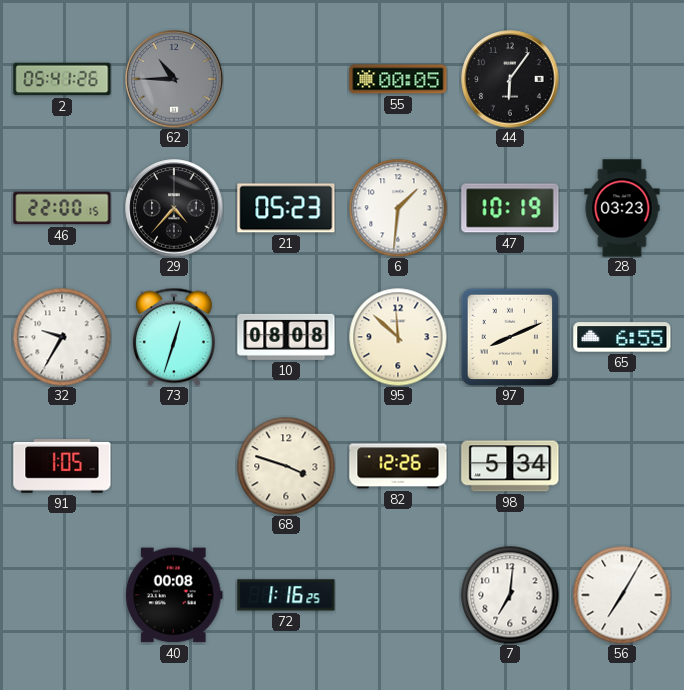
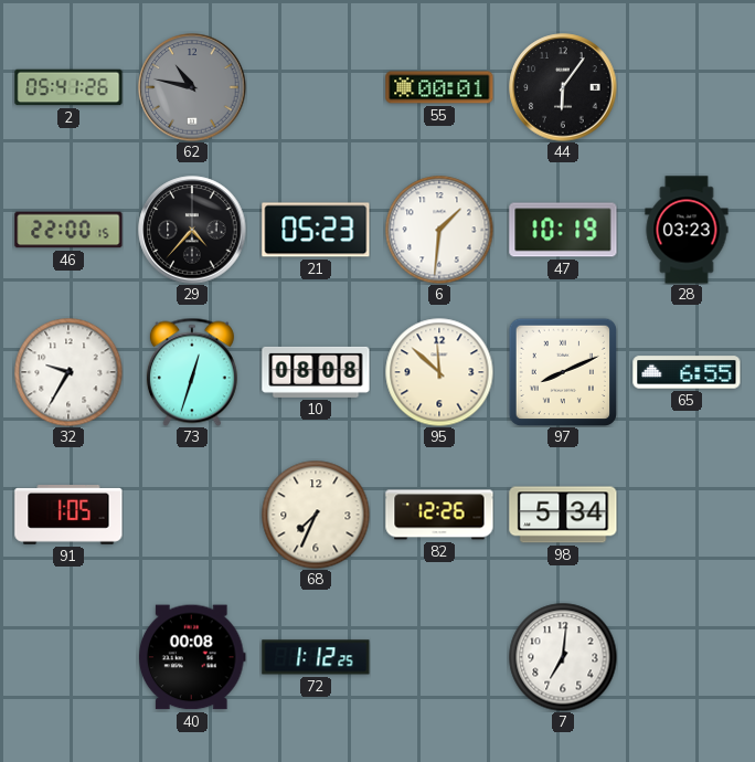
62: 10:45 -> 10:47 (192, 87)
55: 00:05 -> 00:01 (439, 87)
68: 3:48 -> 7:34 (316, 515)
72: 1:16 -> 1:12 (316, 657)
56: 7:05 -> none (622, 595)
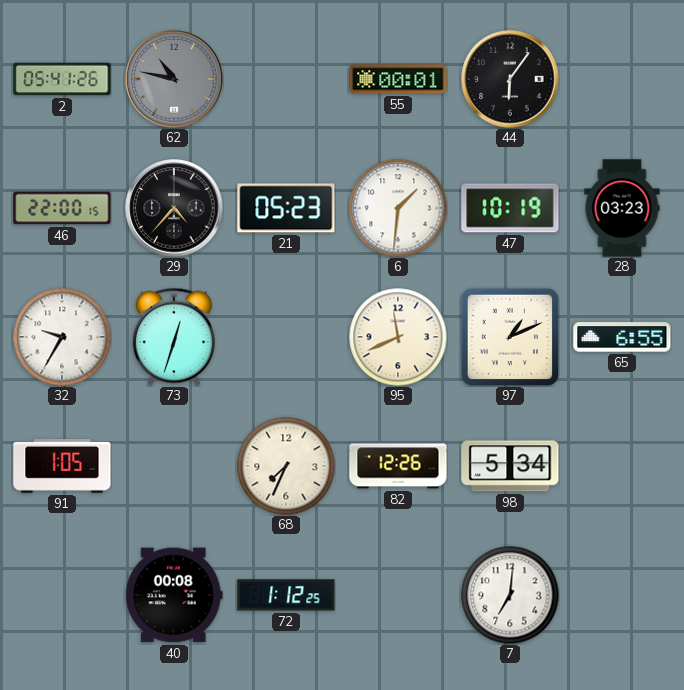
10: 08:08 -> none (316, 372)
95: 11:52 -> 11:41 (398, 337)
97: 8:11 -> 1:11 (509, 336)
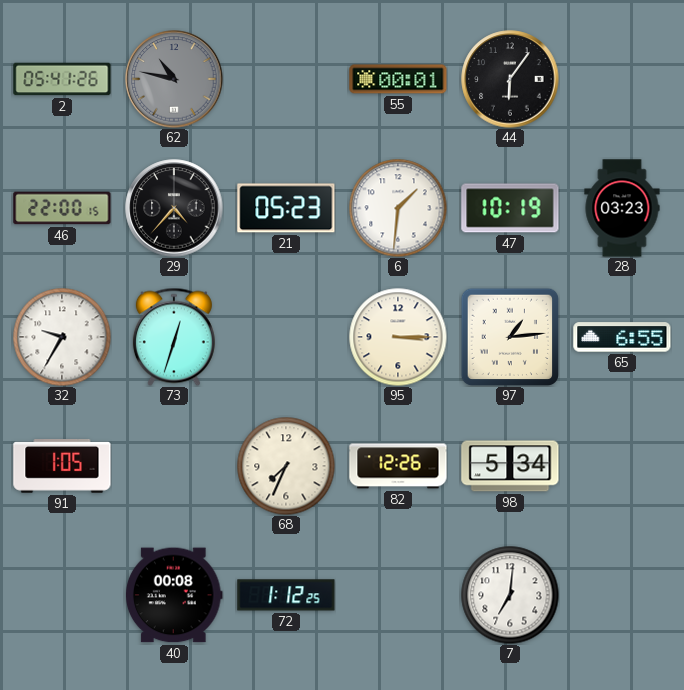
95: 11:41 -> 3:15 (398, 337)
97: 1:11 -> 1:14 (509, 336)
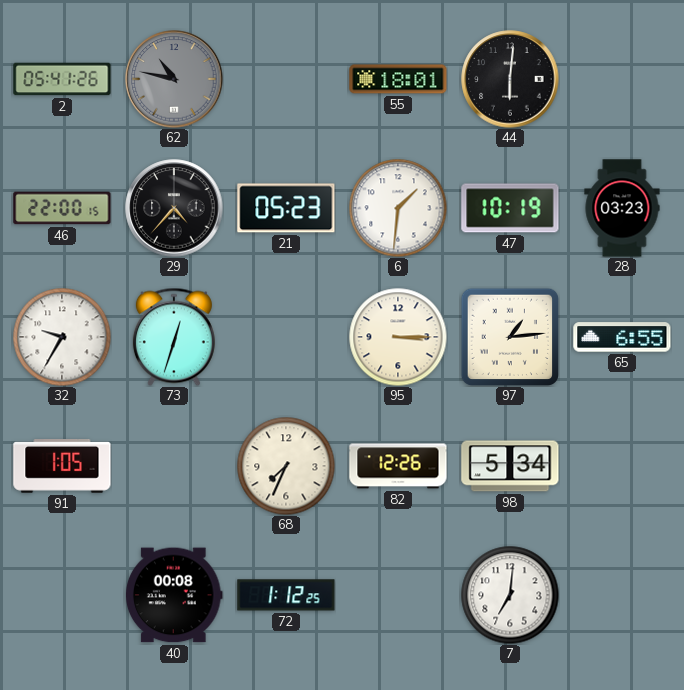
55: 00:01 -> 18:01 (398, 79)
44: 6:06 -> 6:01 (510, 79)
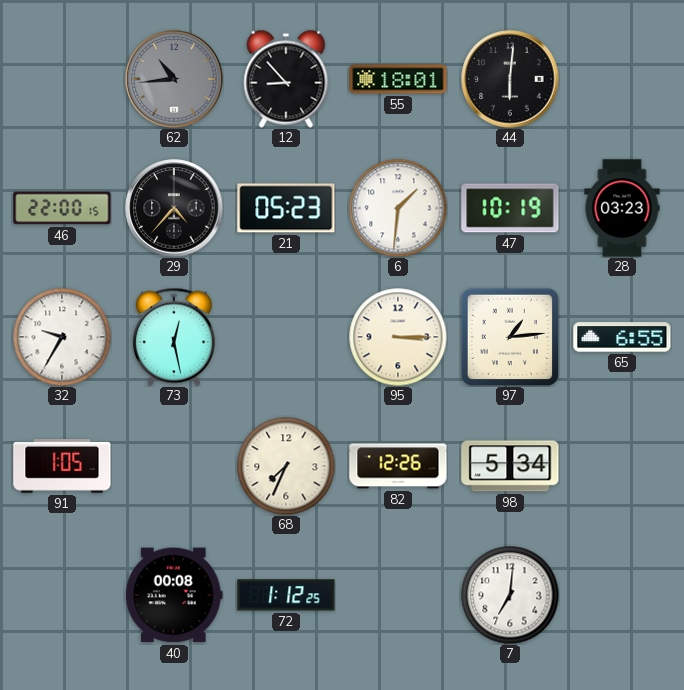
2: 05:41 -> none (62, 79)
62: 10:47 -> 10:44 (174, 79)
12: none -> 8:53 (286, 79)
73: 12:33 -> 12:28 (174, 337)
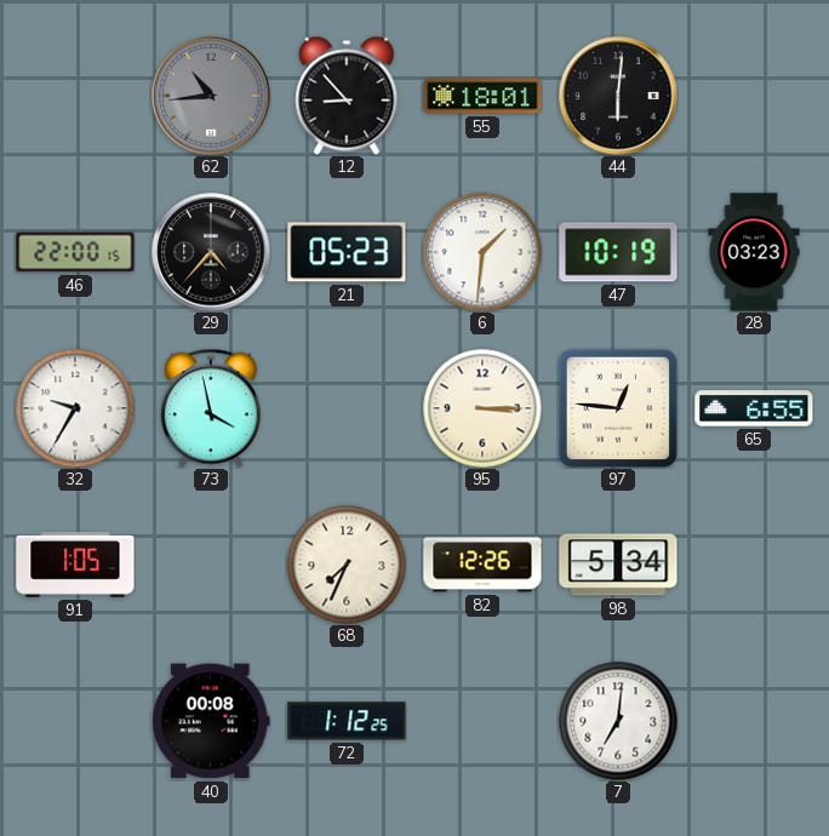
73: 12:28 -> 3:58 (211, 408)
97: 1:14 -> 12:46 (617, 407)
